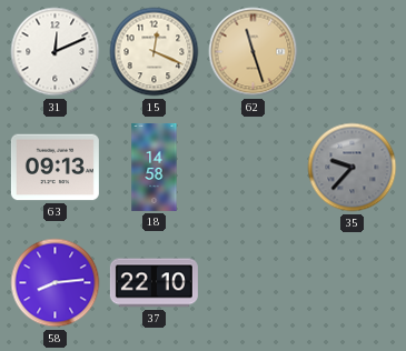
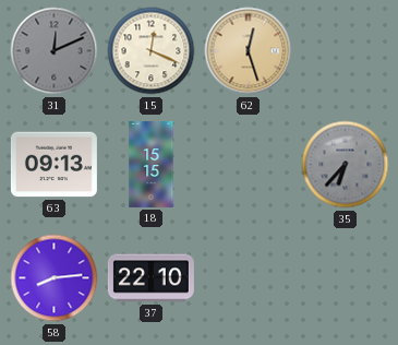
31 dial: white -> grey (55, 51)
62: 11:27 -> 12:27 (249, 51)
18: 14:58 -> 15:15 (152, 164)
35: 9:37 -> 6:37 (346, 165)
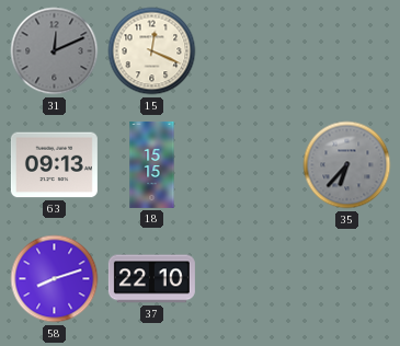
62: 12:27 -> none (249, 51)
58: 8:14 -> 8:12 (55, 279)
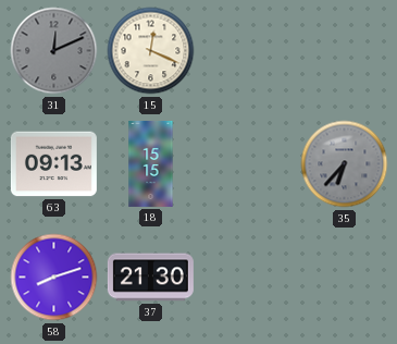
37: 22:10 -> 21:30 (150, 278)
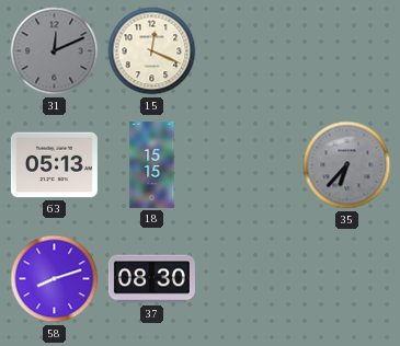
63: 09:13 -> 05:13 (54, 165)
37: 21:30 -> 08:30 (151, 279)
